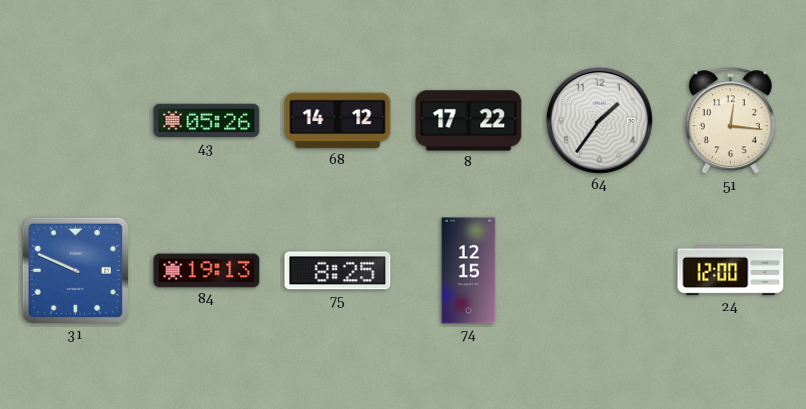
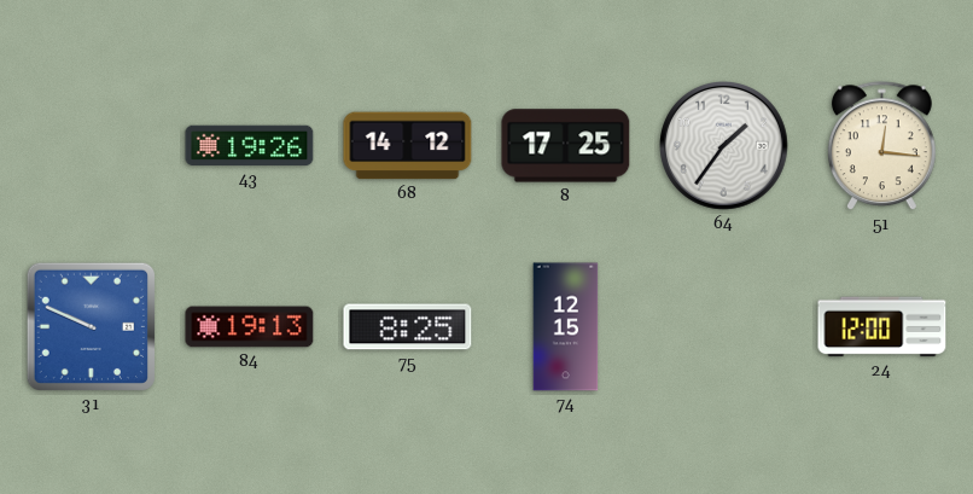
43: 05:26 -> 19:26 (250, 146)
8: 17:22 -> 17:25 (566, 146)
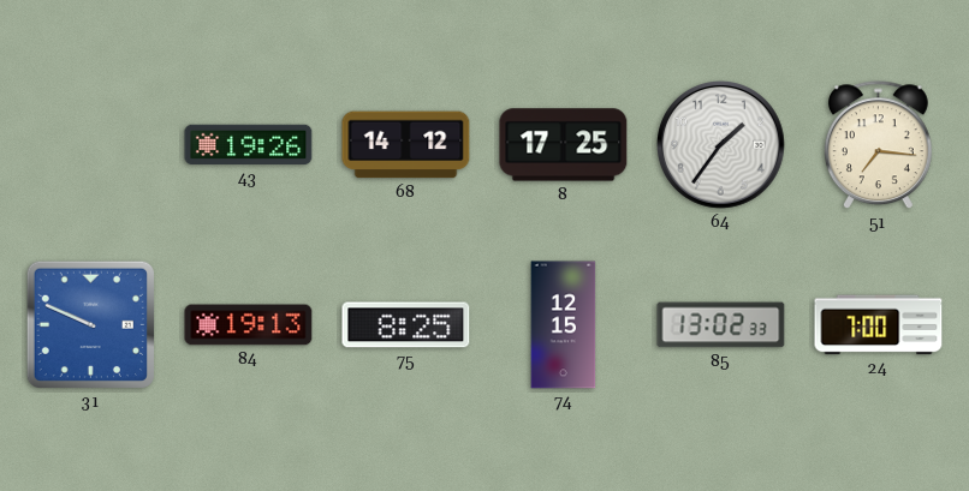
51: 12:16 -> 7:16 (878, 145)
85: none -> 13:02 (721, 325)
24: 12:00 -> 7:00 (879, 325)
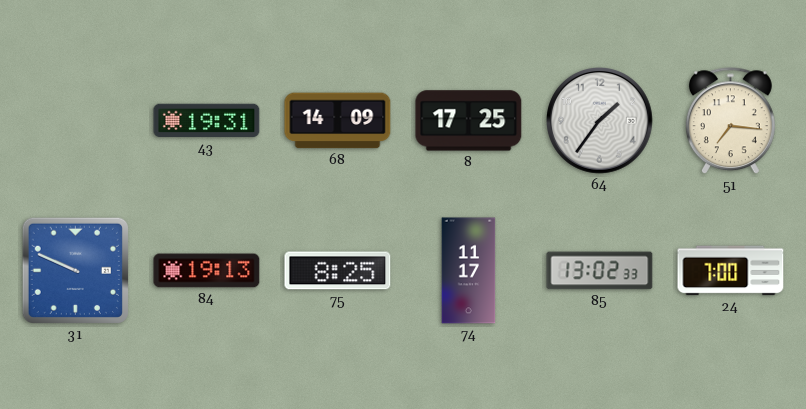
43: 19:26 -> 19:31 (207, 121)
68: 14:12 -> 14:09 (338, 121)
74: 12:15 -> 11:17 (469, 271)
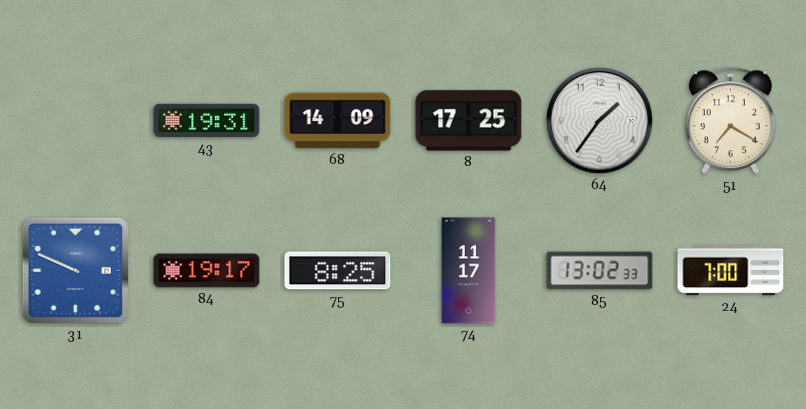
51: 7:16 -> 7:20 (730, 121)
84: 19:13 -> 19:17 (207, 271)
